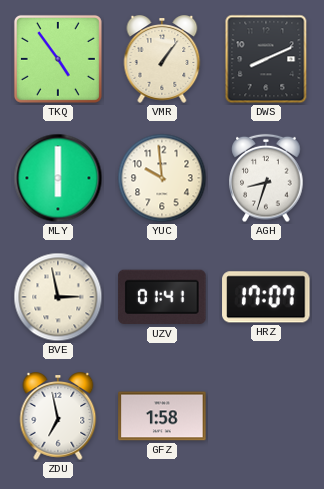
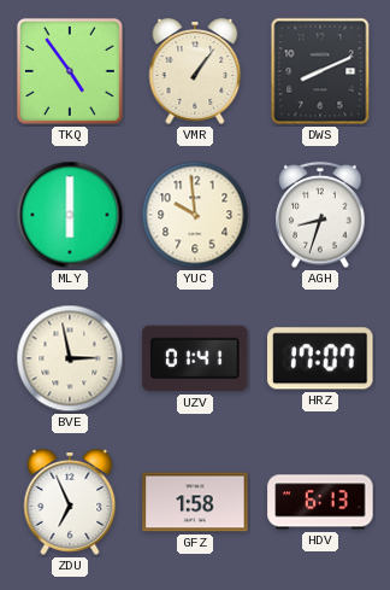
ZDU: 6:58 -> 6:56 (70, 502)
HDV: none -> 6:13 (320, 502)
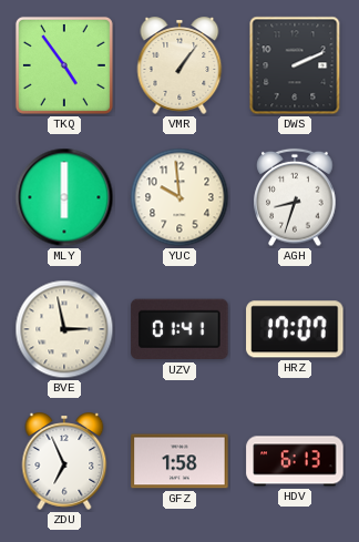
DWS: 8:11 -> 2:11 (295, 65)
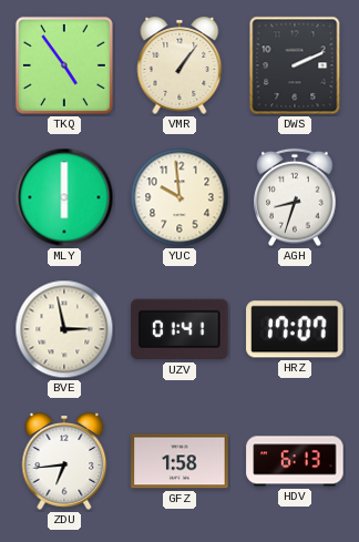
ZDU: 6:56 -> 6:44 (64, 461)
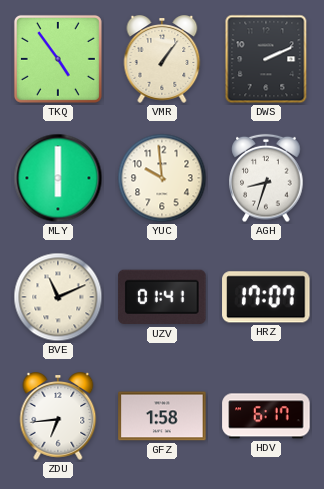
BVE: 2:58 -> 11:11 (58, 297)
HDV: 6:13 -> 6:17 (266, 416)
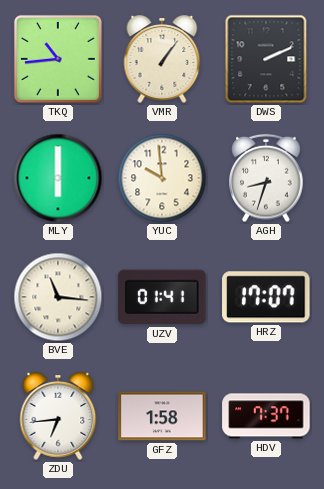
TKQ: 4:54 -> 10:44 (58, 59)
BVE: 11:11 -> 11:16 (58, 297)
HDV: 6:17 -> 7:37 (266, 416)
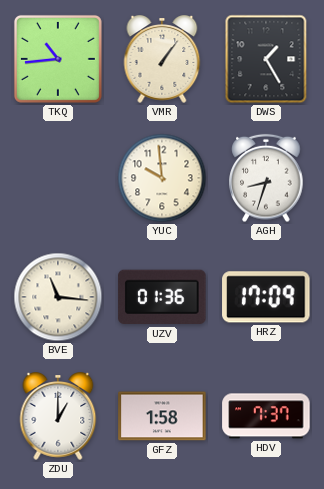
DWS: 2:11 -> 1:25 (266, 59)
MLY: 6:00 -> none (58, 178)
UZV: 01:41 -> 01:36 (162, 297)
HRZ: 17:07 -> 17:09 (266, 297)
ZDU: 6:44 -> 1:00 (58, 416)
